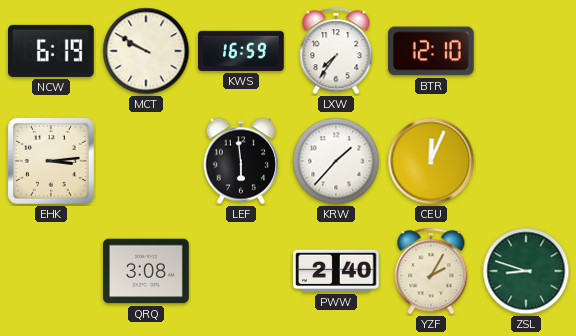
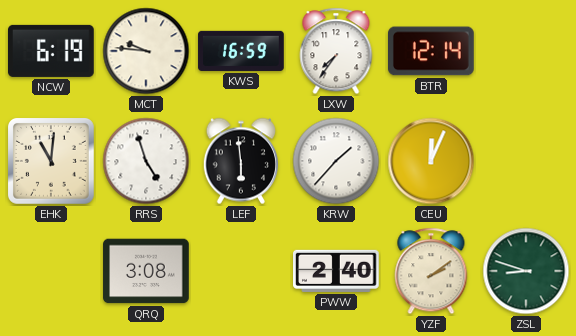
MCT: 9:50 -> 9:46 (146, 51)
BTR: 12:10 -> 12:14 (432, 51)
EHK: 3:14 -> 11:01 (51, 161)
RRS: none -> 4:57 (146, 161)
YZF: 2:05 -> 2:09 (431, 271)
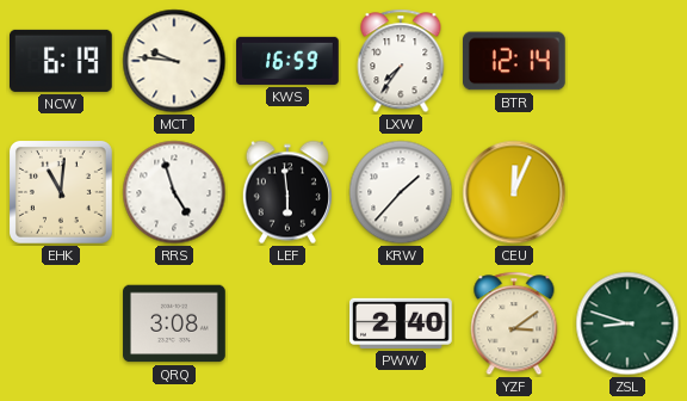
YZF: 2:09 -> 3:09 (514, 323)
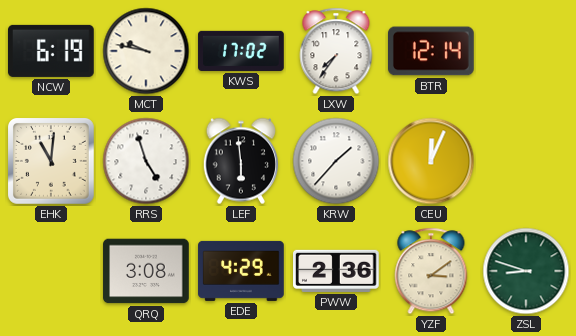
MCT: 9:46 -> 9:47 (146, 51)
KWS: 16:59 -> 17:02 (241, 51)
EDE: none -> 4:29 (241, 271)
PWW: 2:40 -> 2:36 (337, 271)
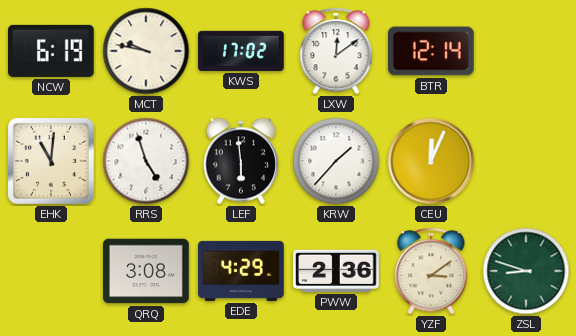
LXW: 7:36 -> 12:09 (336, 51)
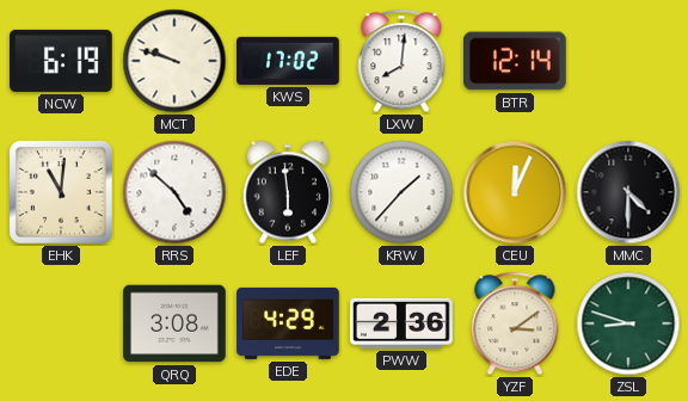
MCT: 9:47 -> 9:48 (174, 61)
LXW: 12:09 -> 8:01 (401, 61)
RRS: 4:57 -> 4:52 (174, 192)
MMC: none -> 4:30 (628, 192)
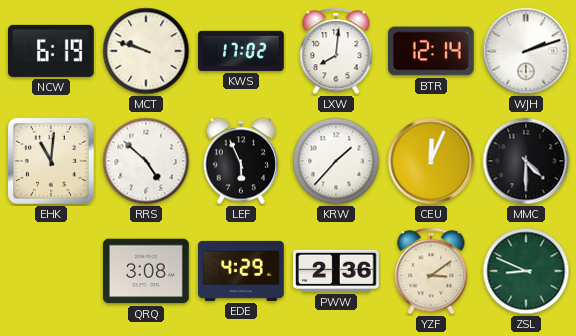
WJH: none -> 2:12 (526, 51)
LEF: 5:59 -> 5:56 (240, 161)
ZSL: 8:48 -> 8:49 (526, 271)
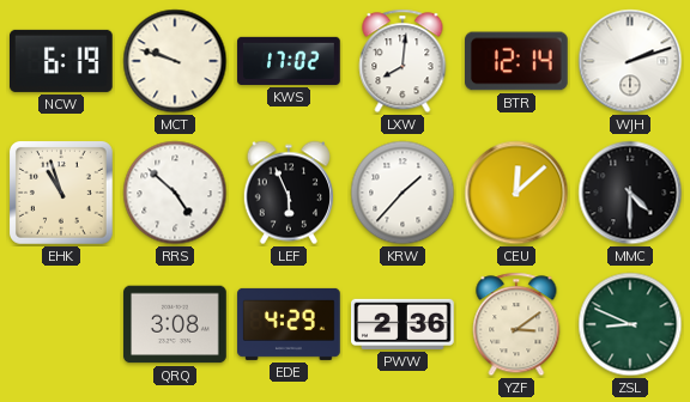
EHK: 11:01 -> 10:57 (61, 193)
CEU: 12:04 -> 12:08 (516, 193)
